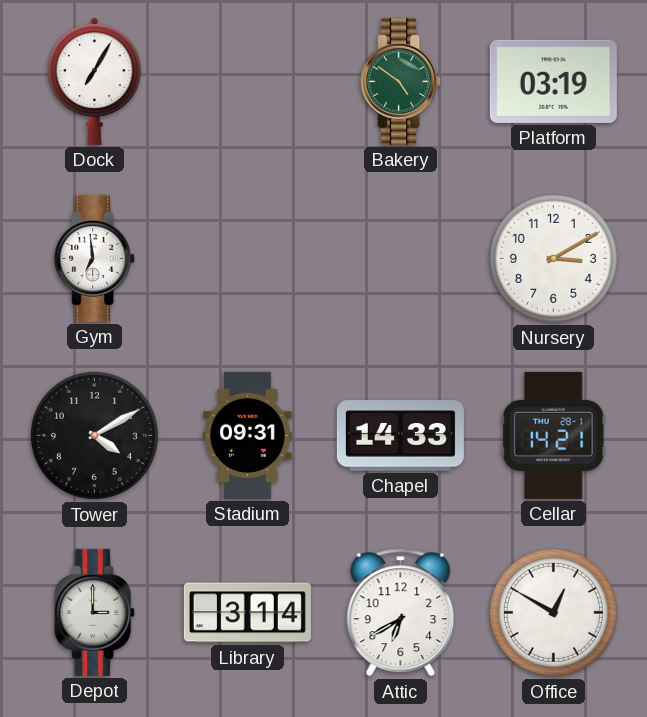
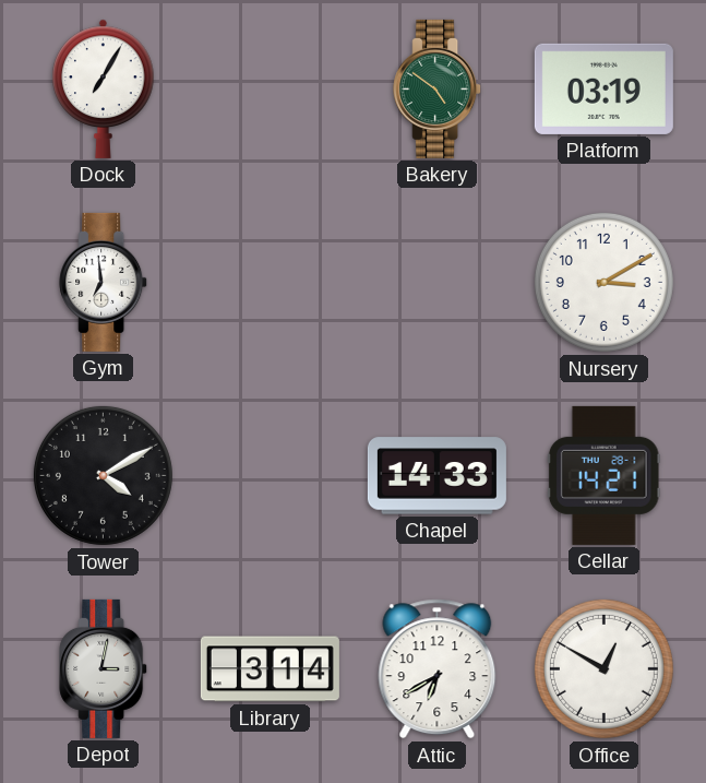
Stadium: 09:31 -> none (248, 435)
Depot: 3:00 -> 3:02 (104, 668)
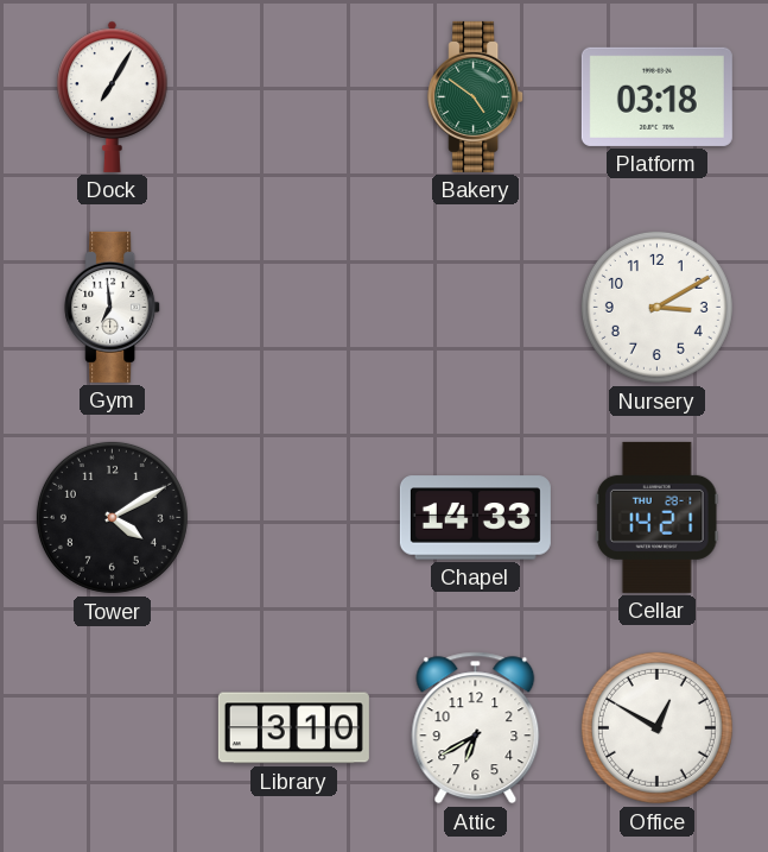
Platform: 03:19 -> 03:18 (656, 96)
Depot: 3:02 -> none (104, 668)
Library: 3:14 -> 3:10 (293, 728)
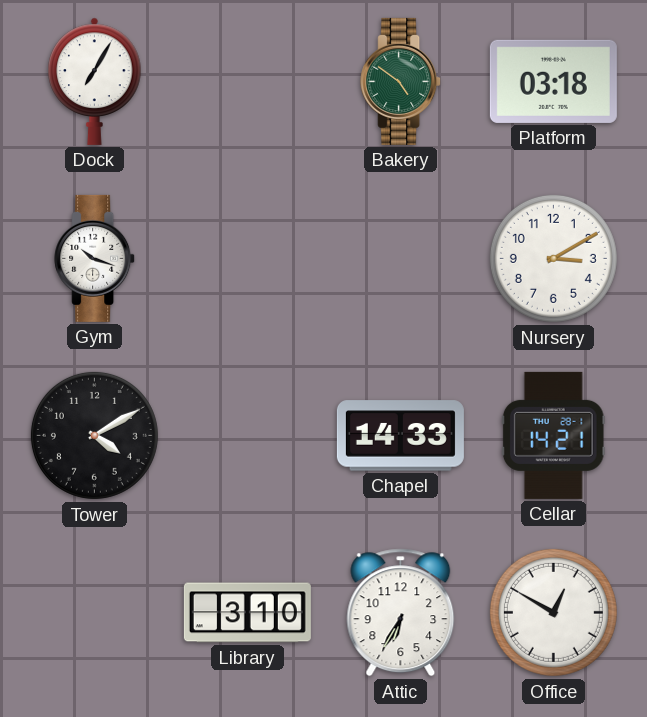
Gym: 6:59 -> 10:18 (95, 258)
Attic: 6:40 -> 6:35 (401, 613)
